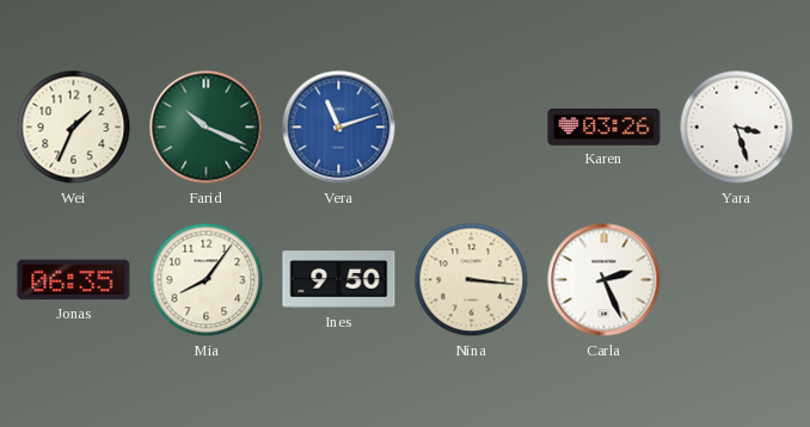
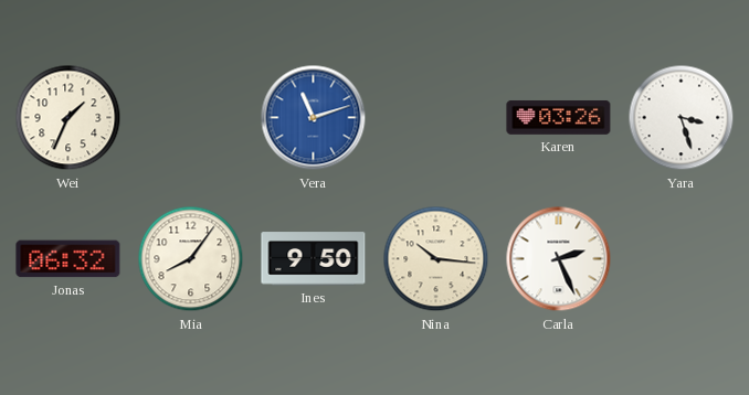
Farid: 10:19 -> none (207, 128)
Jonas: 06:35 -> 06:32 (68, 259)
Nina: 3:16 -> 10:16 (436, 259)
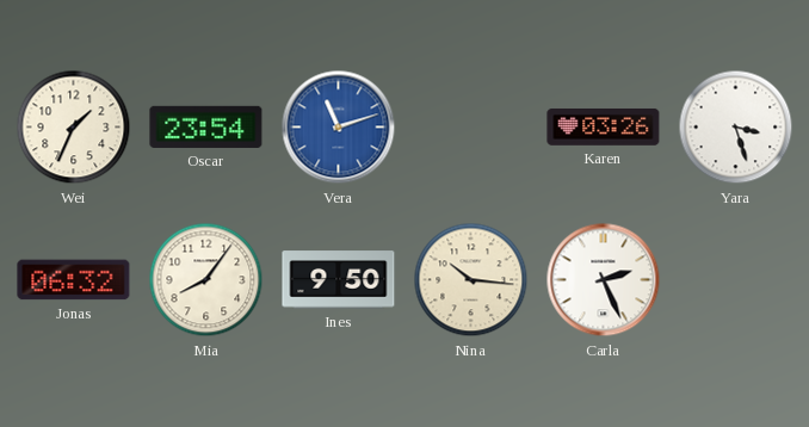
Oscar: none -> 23:54 (206, 126)
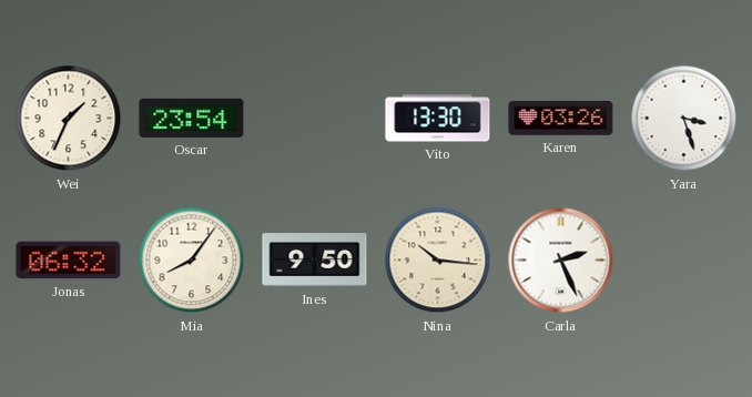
Vera: 11:12 -> none (339, 128)
Vito: none -> 13:30 (438, 119)
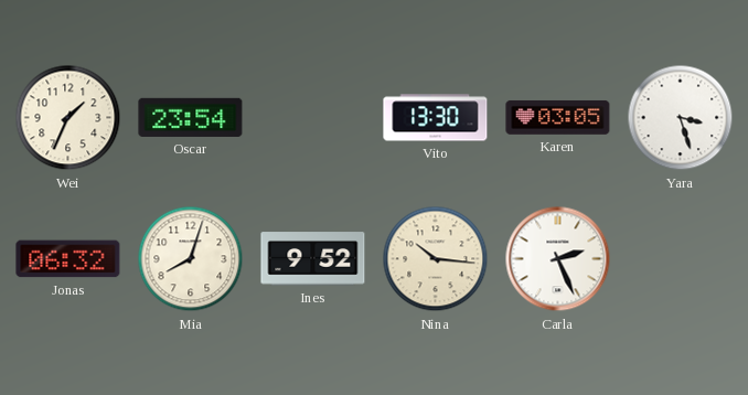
Karen: 03:26 -> 03:05 (558, 117)
Mia: 8:06 -> 8:03 (191, 259)
Ines: 9:50 -> 9:52 (313, 259)
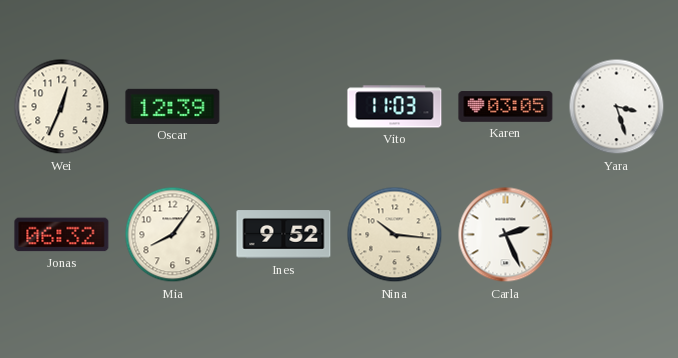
Wei: 1:34 -> 12:34 (62, 107)
Oscar: 23:54 -> 12:39 (173, 106)
Vito: 13:30 -> 11:03 (395, 107)
Mia: 8:03 -> 8:06 (173, 235)
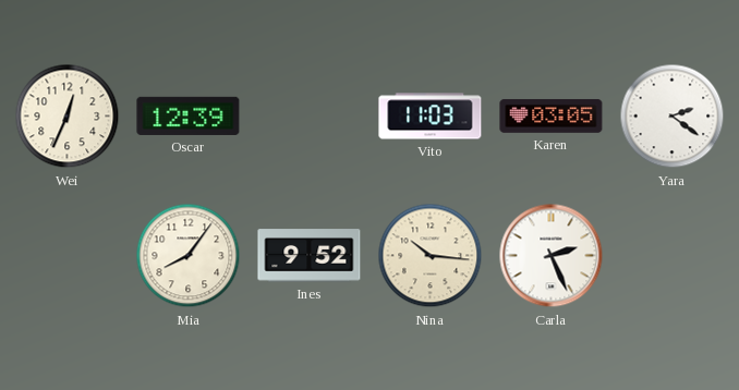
Yara: 3:27 -> 2:21 (673, 117)
Jonas: 06:32 -> none (62, 235)
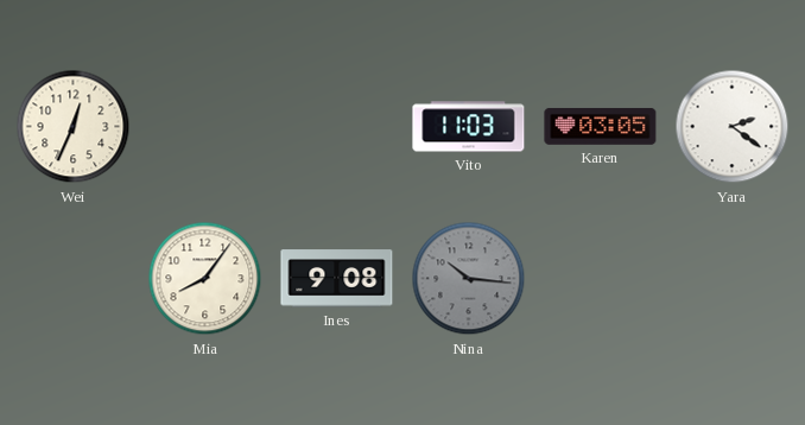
Oscar: 12:39 -> none (189, 115)
Ines: 9:52 -> 9:08 (337, 279)
Nina dial: cream -> grey (469, 279)
Carla: 2:26 -> none (552, 256)
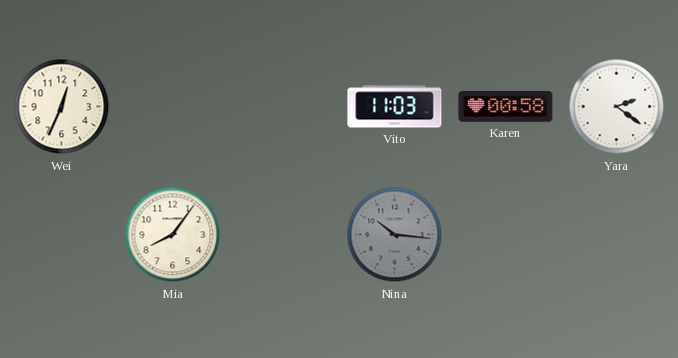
Karen: 03:05 -> 00:58 (506, 106)
Ines: 9:08 -> none (337, 279)
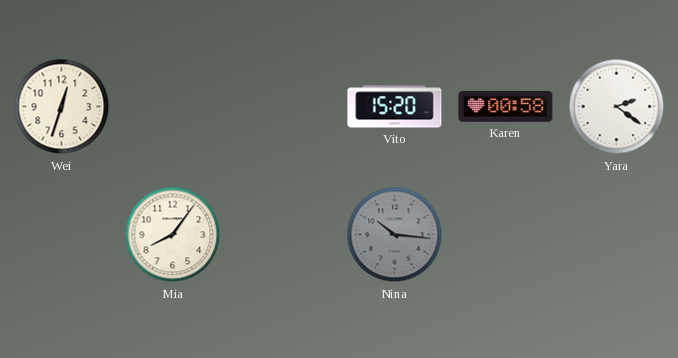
Wei: 12:34 -> 12:33 (62, 107)
Vito: 11:03 -> 15:20 (395, 107)
